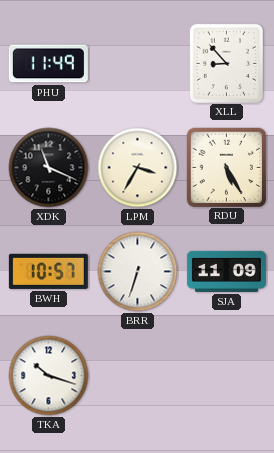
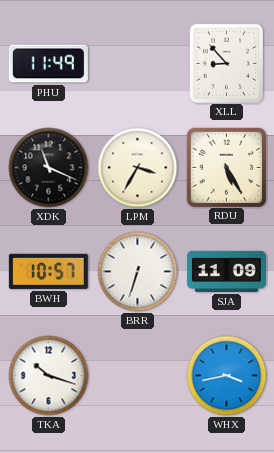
WHX: none -> 3:43 (227, 376)
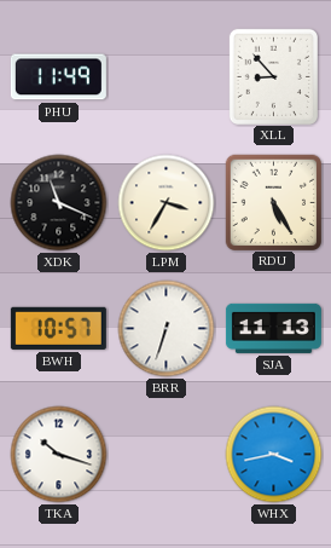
SJA: 11:09 -> 11:13 (273, 328)
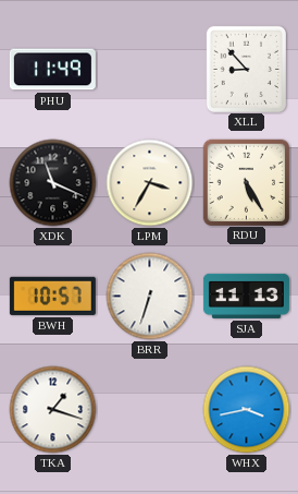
TKA: 10:18 -> 1:18 (53, 410)
